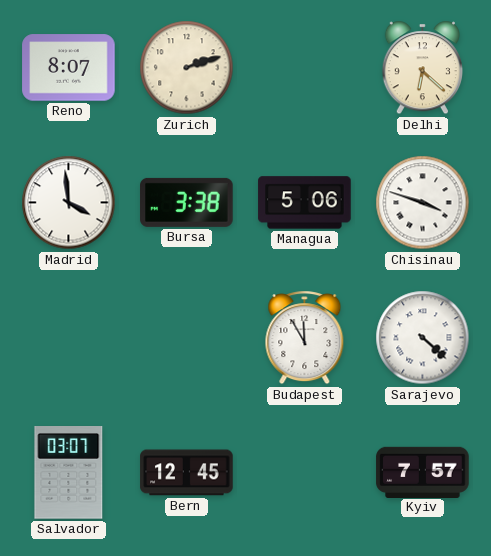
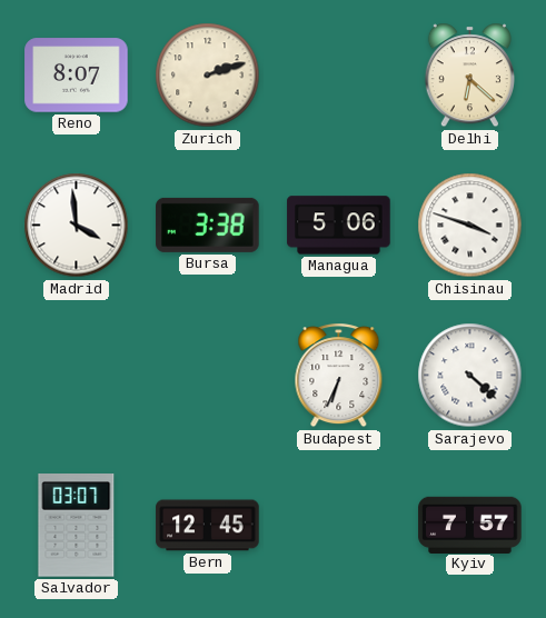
Budapest: 11:55 -> 6:34 (339, 376)
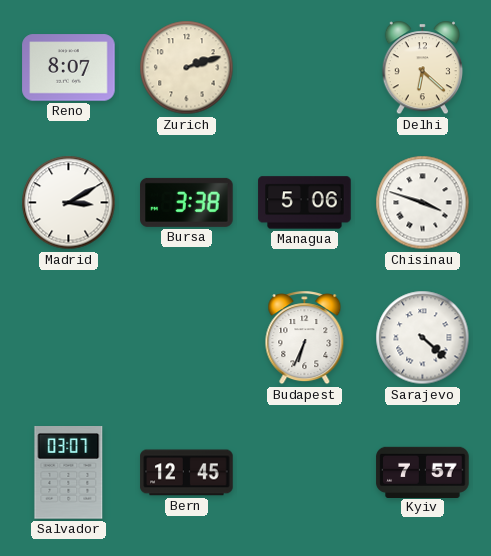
Madrid: 3:59 -> 3:10 (69, 203)
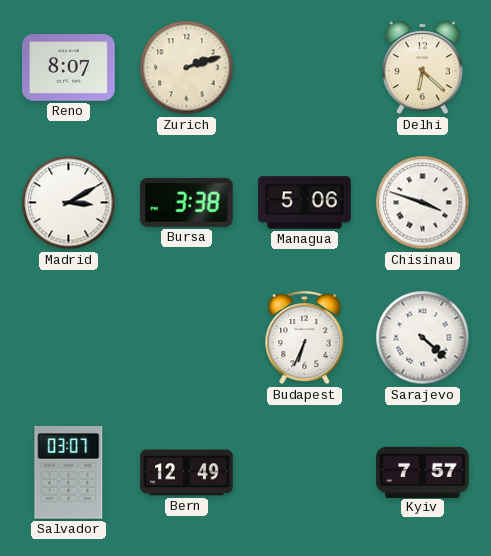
Bern: 12:45 -> 12:49 (187, 473)
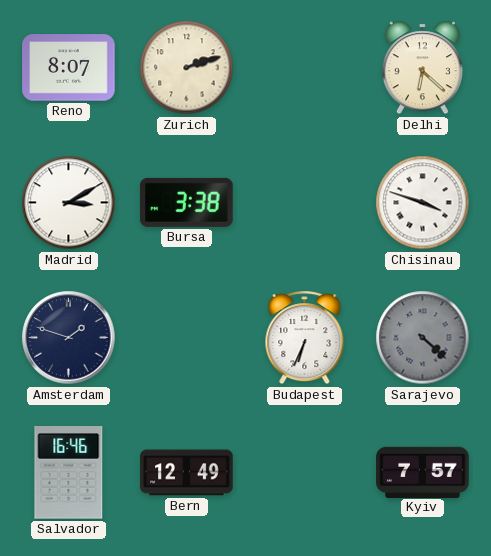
Managua: 5:06 -> none (305, 203)
Amsterdam: none -> 1:48 (69, 338)
Sarajevo dial: white -> grey (423, 338)
Salvador: 03:07 -> 16:46 (69, 473)
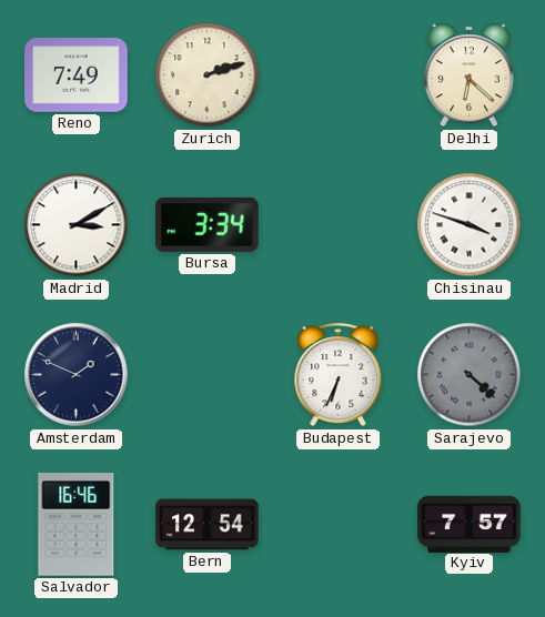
Reno: 8:07 -> 7:49 (77, 75)
Bursa: 3:38 -> 3:34 (208, 224)
Amsterdam: 1:48 -> 1:49 (77, 375)
Bern: 12:49 -> 12:54 (208, 525)
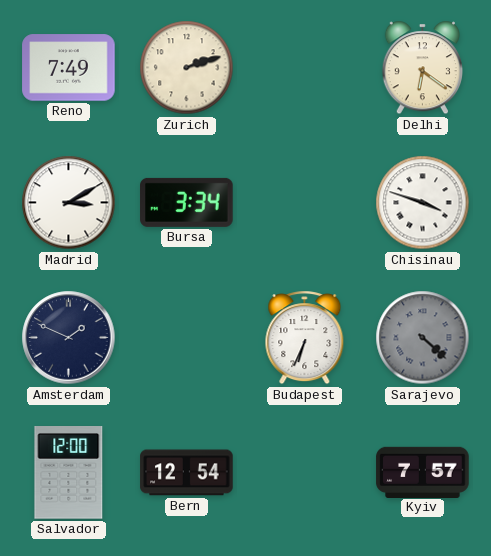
Delhi: 6:22 -> 6:21 (422, 68)
Salvador: 16:46 -> 12:00 (69, 473)
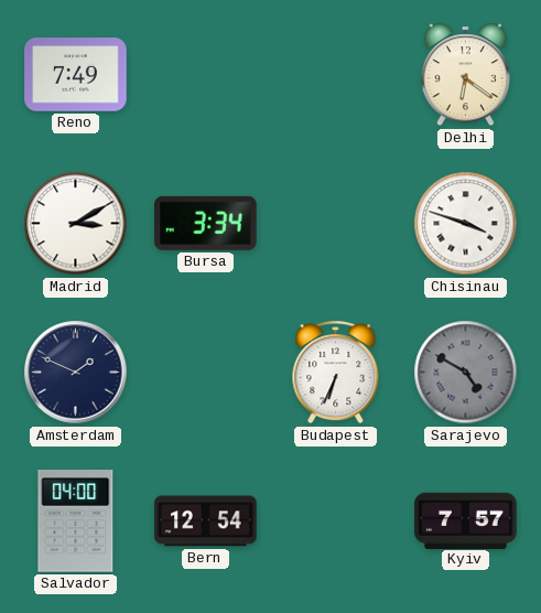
Zurich: 2:12 -> none (187, 68)
Sarajevo: 4:22 -> 4:50 (466, 373)
Salvador: 12:00 -> 04:00 (76, 521)
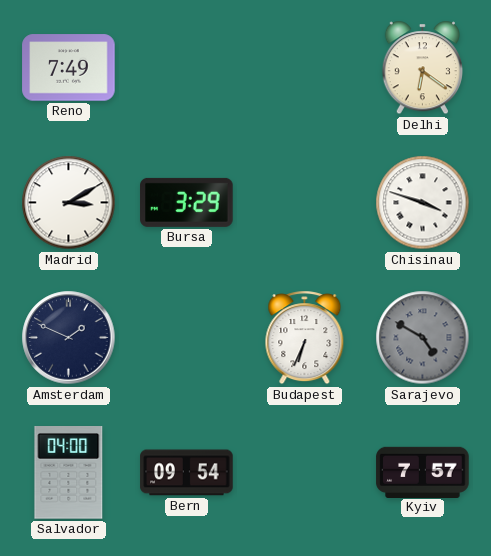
Bursa: 3:34 -> 3:29 (187, 202)
Bern: 12:54 -> 09:54 (187, 473)
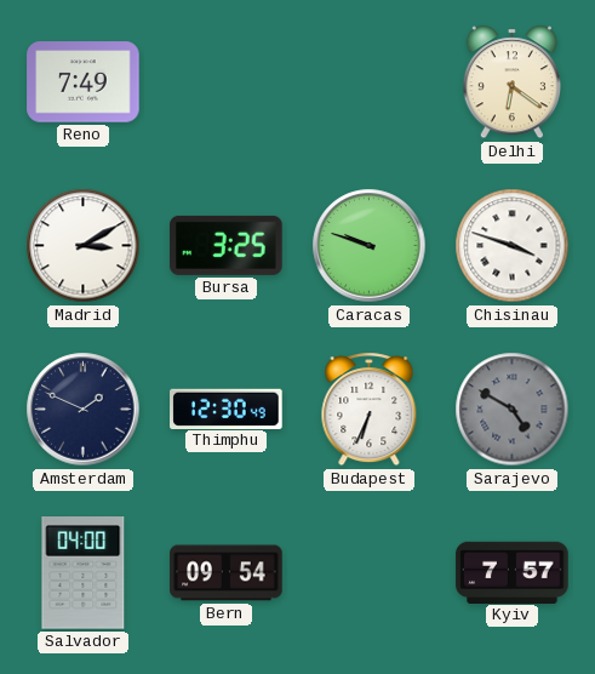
Bursa: 3:29 -> 3:25 (227, 245)
Caracas: none -> 9:48 (370, 246)
Thimphu: none -> 12:30 (227, 409)
